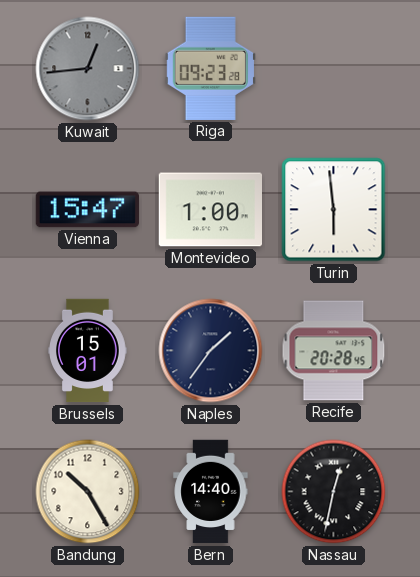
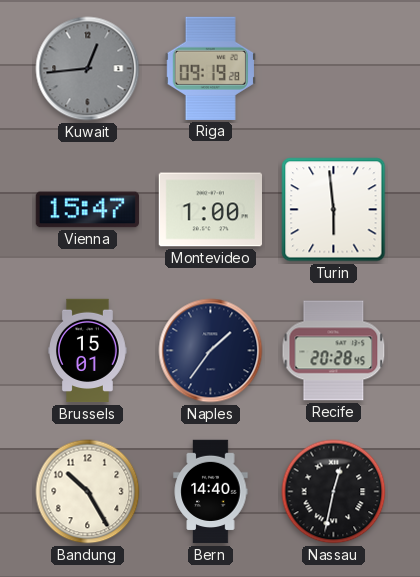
Riga: 09:23 -> 09:19 (210, 68)
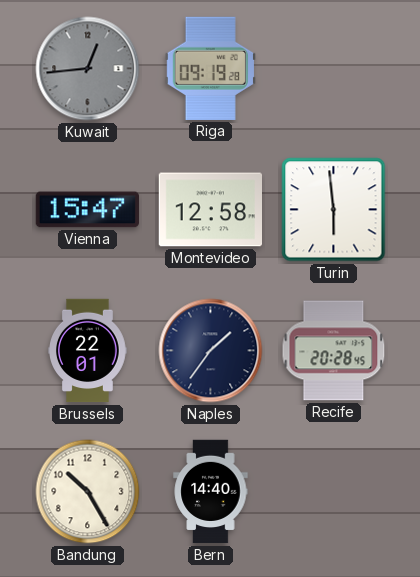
Montevideo: 1:00 -> 12:58 (210, 210)
Brussels: 15:01 -> 22:01 (88, 351)
Nassau: 12:32 -> none (334, 492)
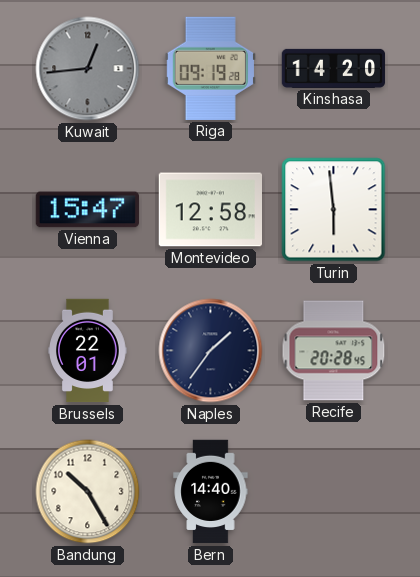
Kinshasa: none -> 14:20 (334, 68)
